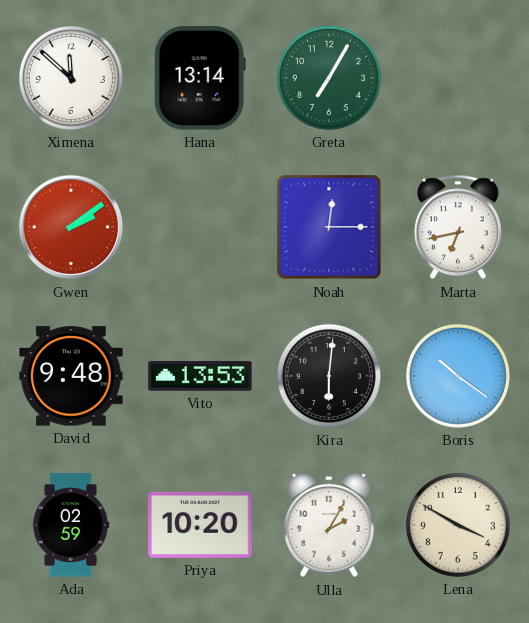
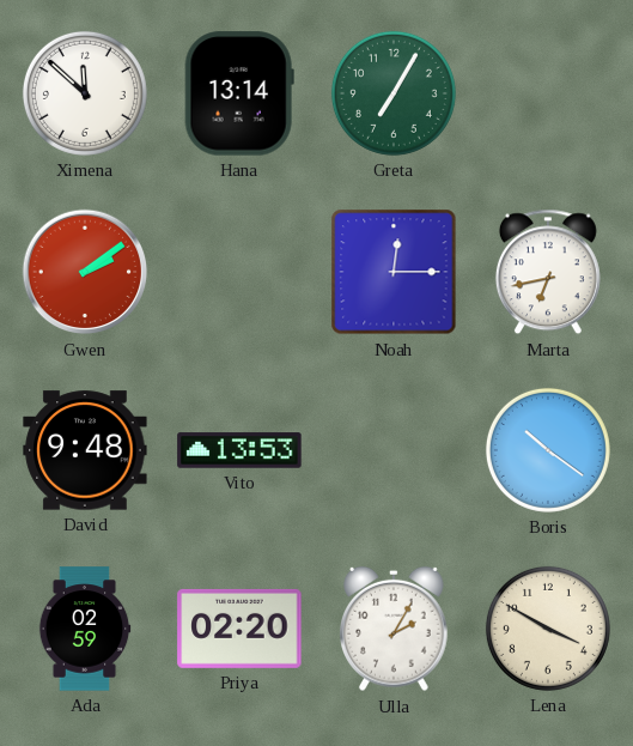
Kira: 6:01 -> none (329, 376)
Priya: 10:20 -> 02:20 (239, 629)
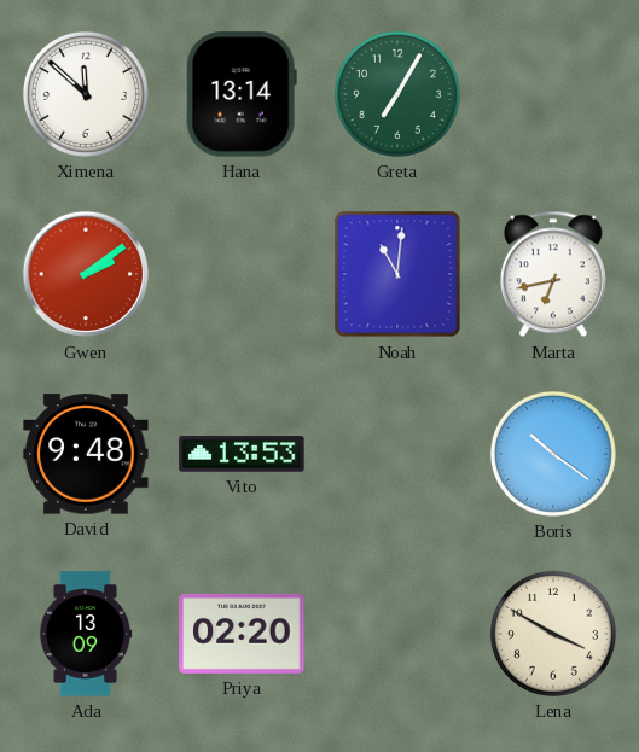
Noah: 12:15 -> 11:01 (397, 274)
Ada: 02:59 -> 13:09 (86, 634)
Ulla: 2:05 -> none (394, 629)
